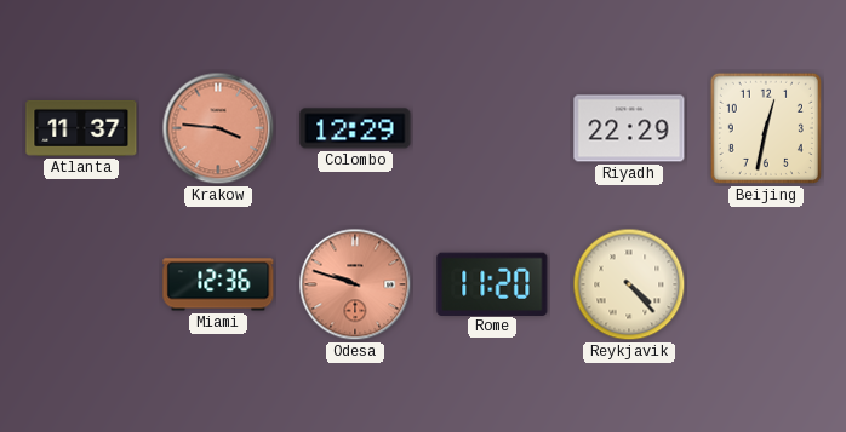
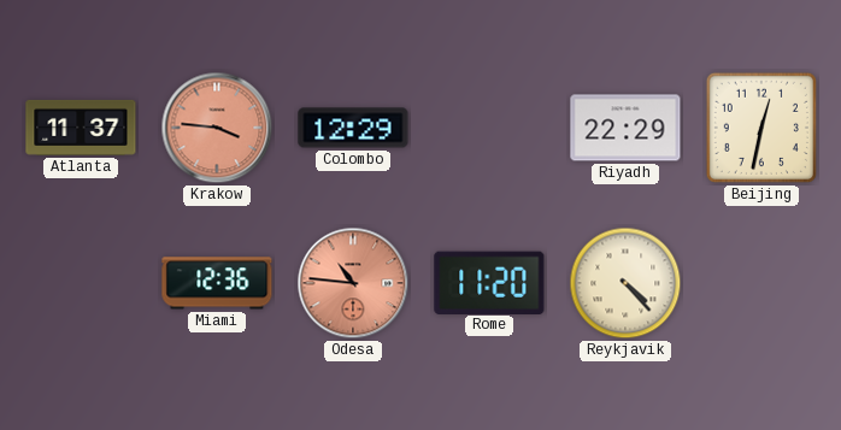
Odesa: 9:48 -> 10:46 (353, 283)
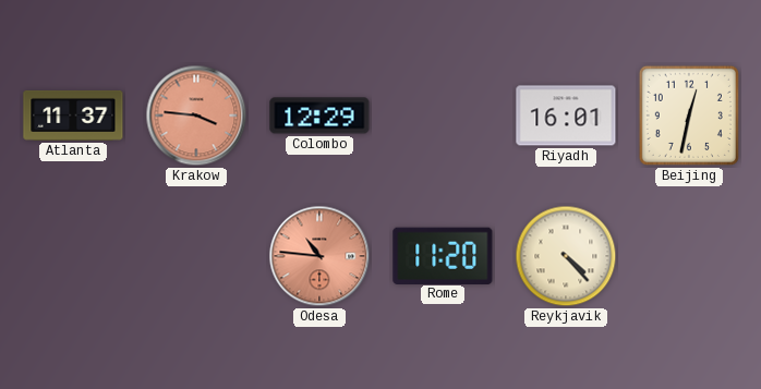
Riyadh: 22:29 -> 16:01 (566, 116)
Miami: 12:36 -> none (217, 283)
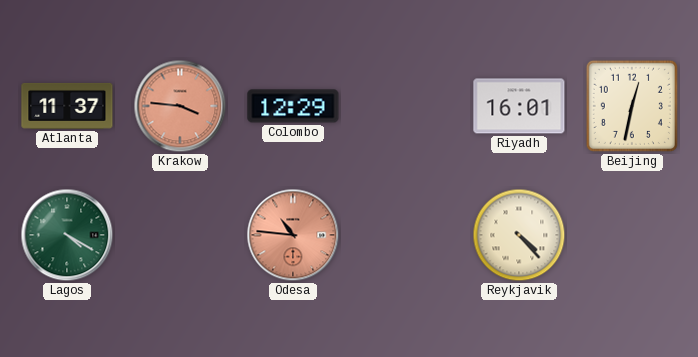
Lagos: none -> 4:20 (67, 235)
Rome: 11:20 -> none (443, 255)
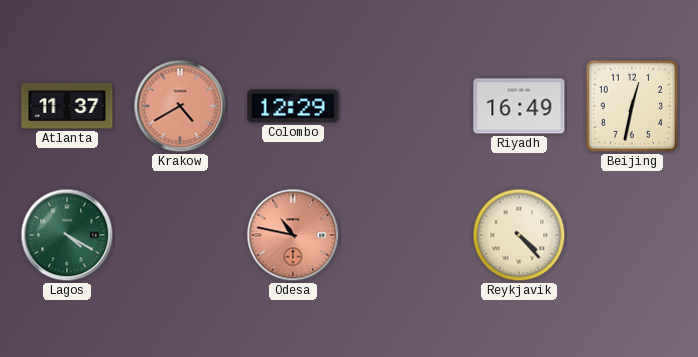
Krakow: 3:46 -> 4:40 (180, 106)
Riyadh: 16:01 -> 16:49 (519, 106)
Odesa: 10:46 -> 10:47 (293, 235)
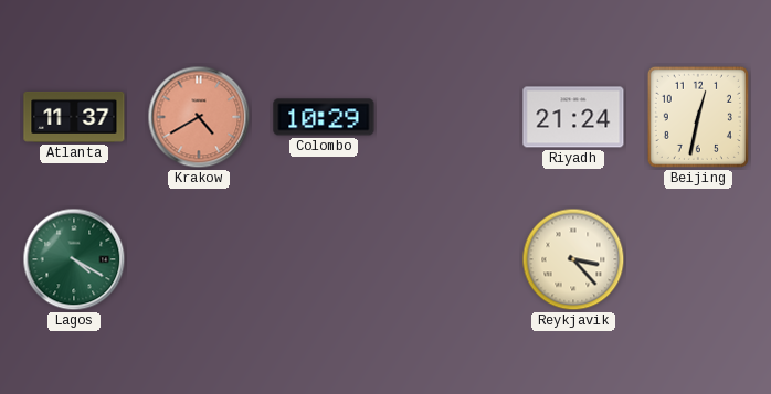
Colombo: 12:29 -> 10:29 (324, 117)
Riyadh: 16:49 -> 21:24 (573, 117)
Odesa: 10:47 -> none (293, 235)
Reykjavik: 4:23 -> 3:23 (573, 259)
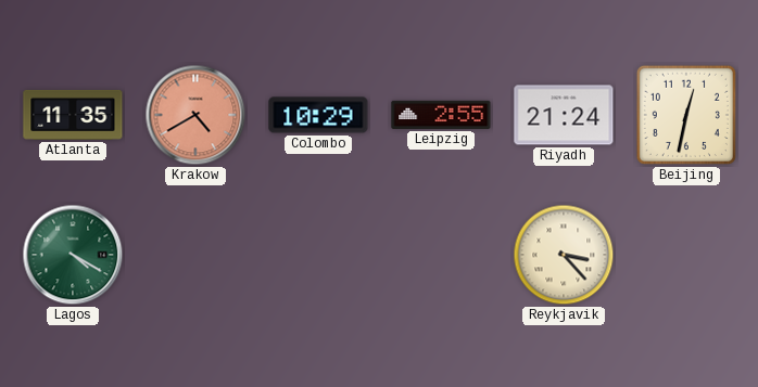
Atlanta: 11:37 -> 11:35 (73, 115)
Leipzig: none -> 2:55 (441, 115)
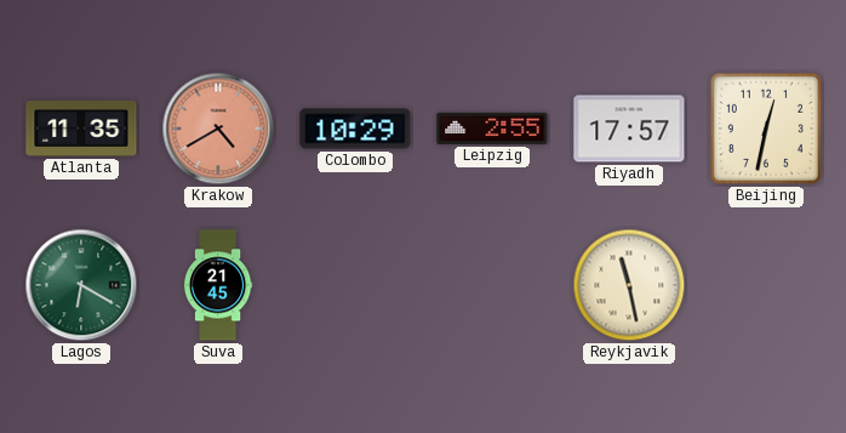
Riyadh: 21:24 -> 17:57 (629, 129)
Lagos: 4:20 -> 6:20 (81, 285)
Suva: none -> 21:45 (218, 285)
Reykjavik: 3:23 -> 11:28 (629, 285)
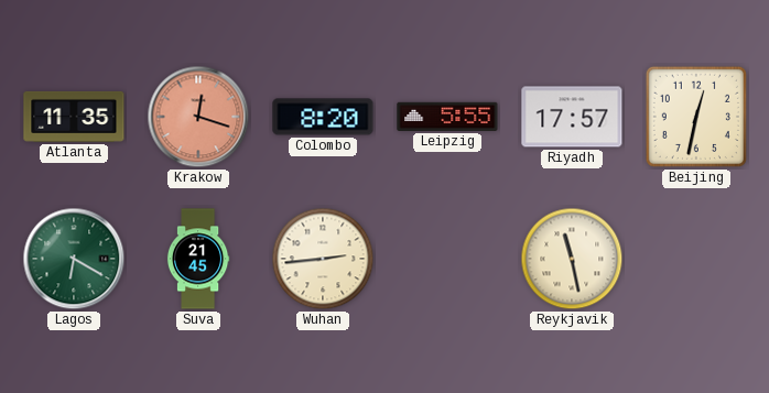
Krakow: 4:40 -> 12:18 (198, 117)
Colombo: 10:29 -> 8:20 (323, 117)
Leipzig: 2:55 -> 5:55 (447, 117)
Wuhan: none -> 2:44 (323, 259)
